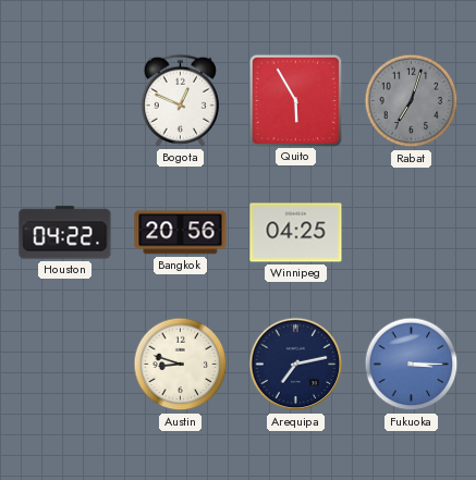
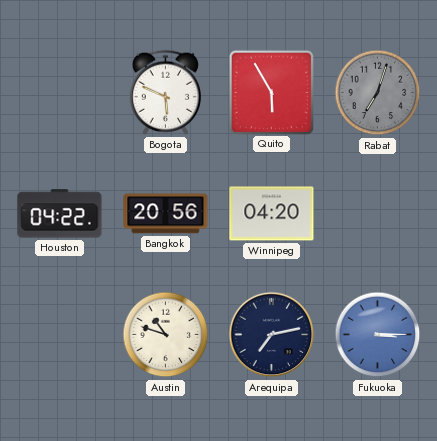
Bogota: 12:49 -> 5:49 (165, 92)
Winnipeg: 04:25 -> 04:20 (272, 214)
Austin: 8:48 -> 10:48 (166, 335)
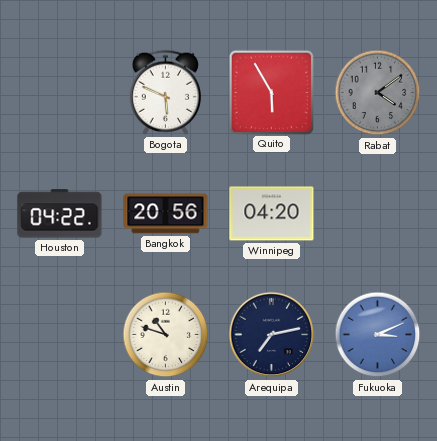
Rabat: 7:03 -> 4:09 (378, 93)
Fukuoka: 3:15 -> 3:11 (378, 335)
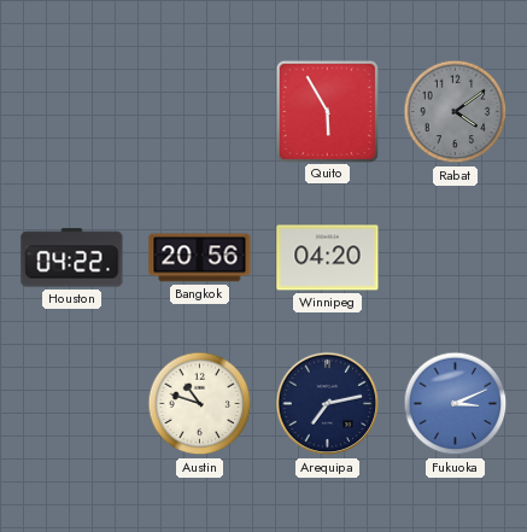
Bogota: 5:49 -> none (165, 92)
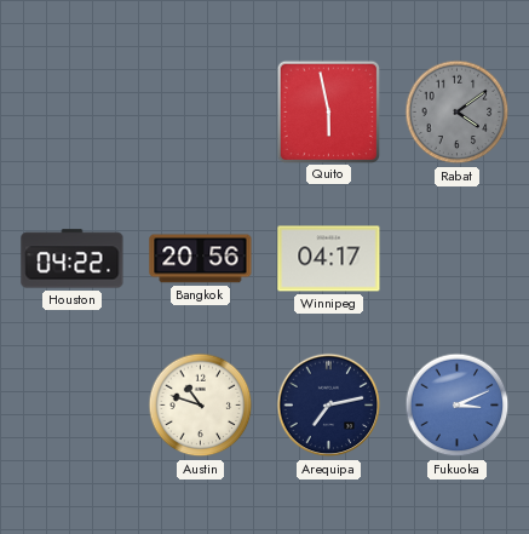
Quito: 5:55 -> 5:58 (328, 111)
Winnipeg: 04:20 -> 04:17 (329, 259)
